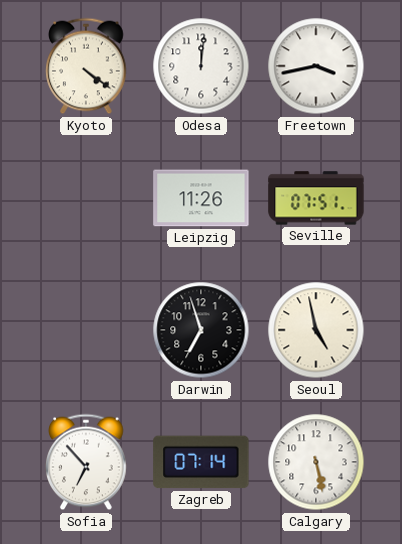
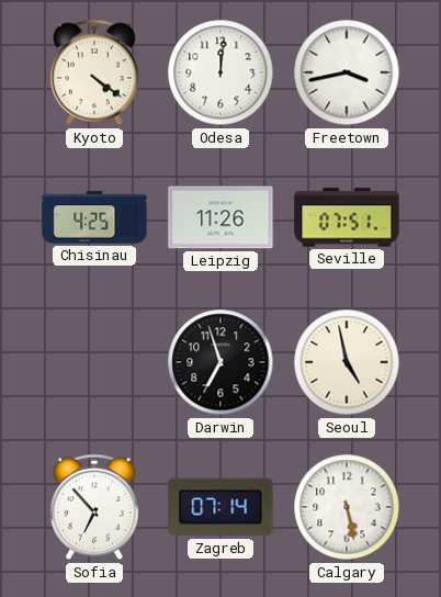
Chisinau: none -> 4:25 (94, 217)
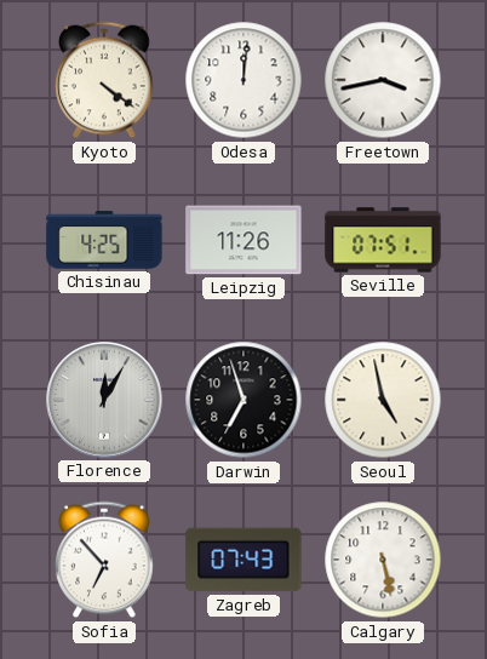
Florence: none -> 12:05 (104, 400)
Zagreb: 07:14 -> 07:43 (243, 560)
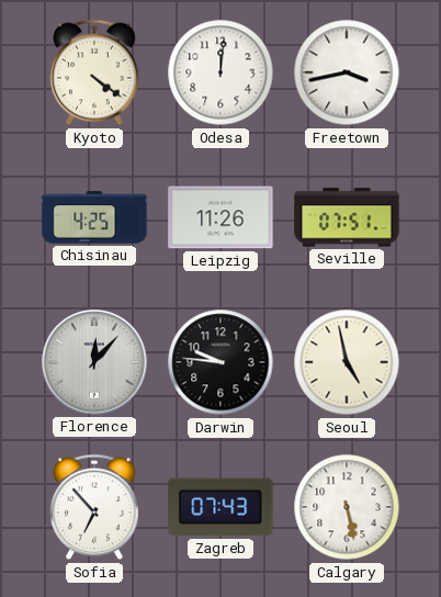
Florence: 12:05 -> 12:07 (94, 362)
Darwin: 6:57 -> 9:46 (220, 362)
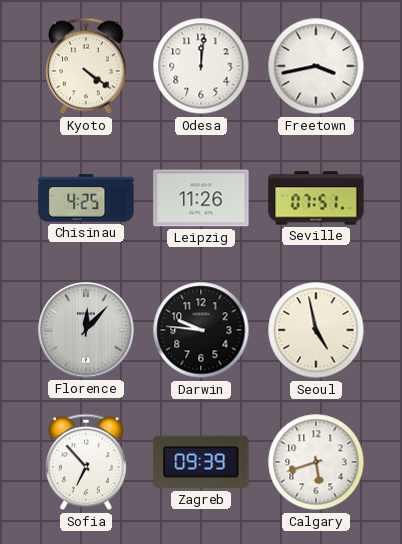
Zagreb: 07:43 -> 09:39 (201, 462)
Calgary: 5:28 -> 5:42 (316, 462)
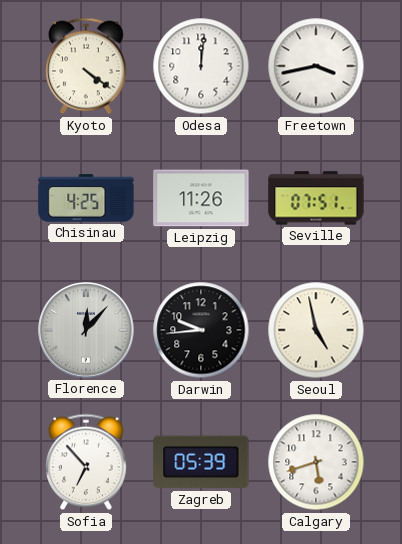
Darwin: 9:46 -> 9:44 (201, 330)
Zagreb: 09:39 -> 05:39 (201, 462)
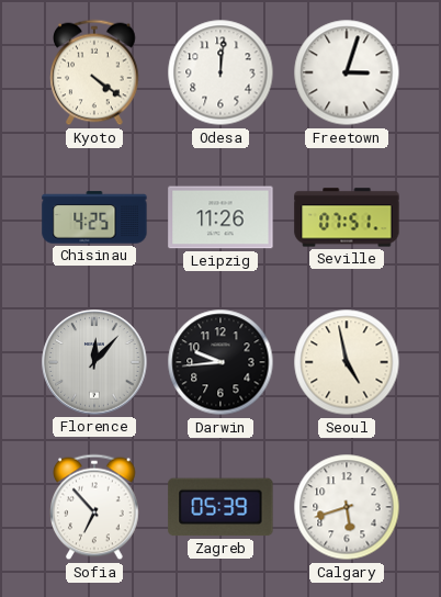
Freetown: 3:43 -> 3:03 (347, 72)
